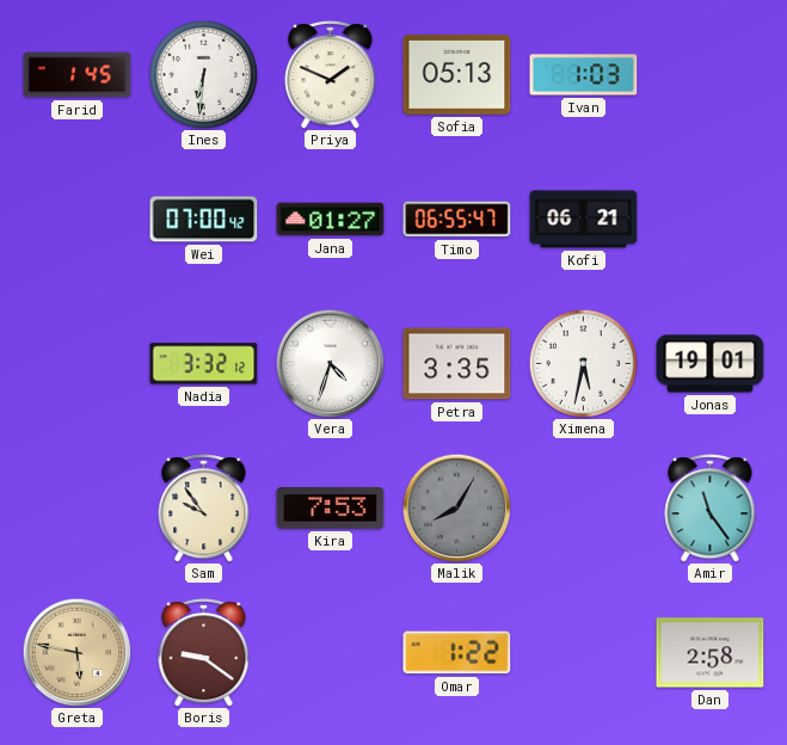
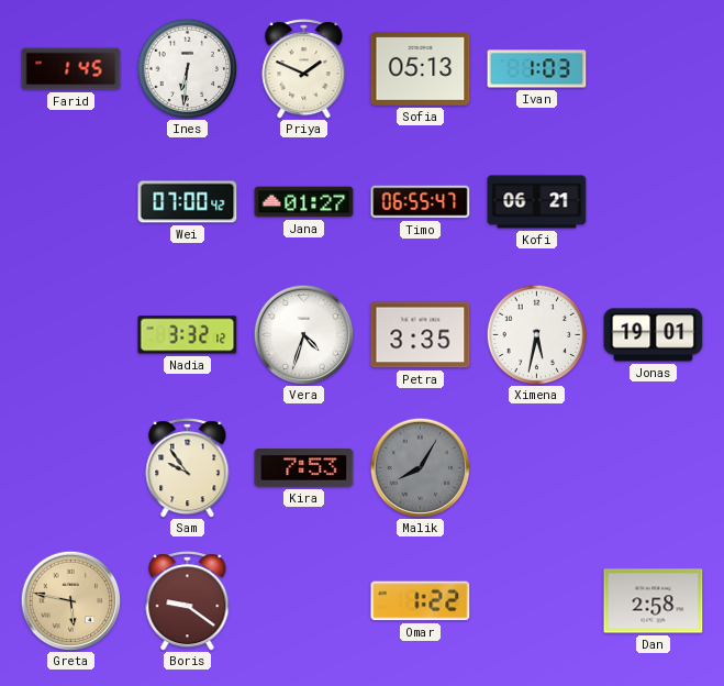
Amir: 11:24 -> none (711, 509)
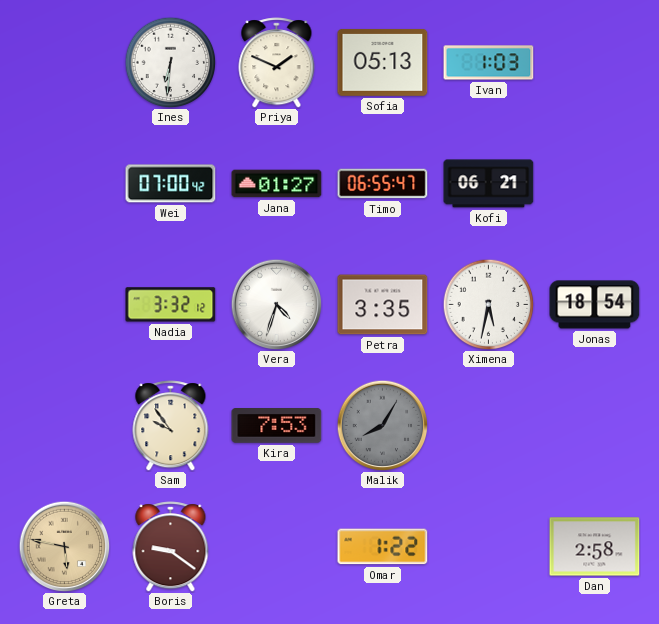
Farid: 1:45 -> none (71, 69)
Jonas: 19:01 -> 18:54 (595, 305)
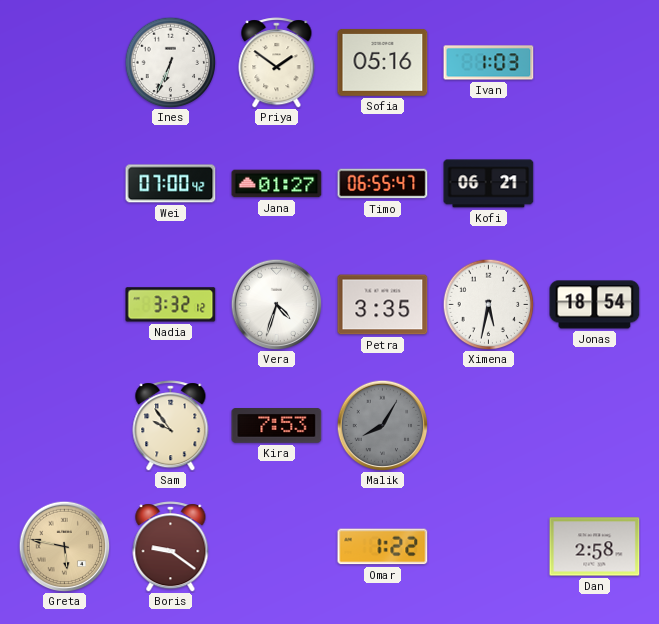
Ines: 6:31 -> 6:34 (170, 62)
Priya: 1:49 -> 1:51 (277, 63)
Sofia: 05:13 -> 05:16 (383, 62)
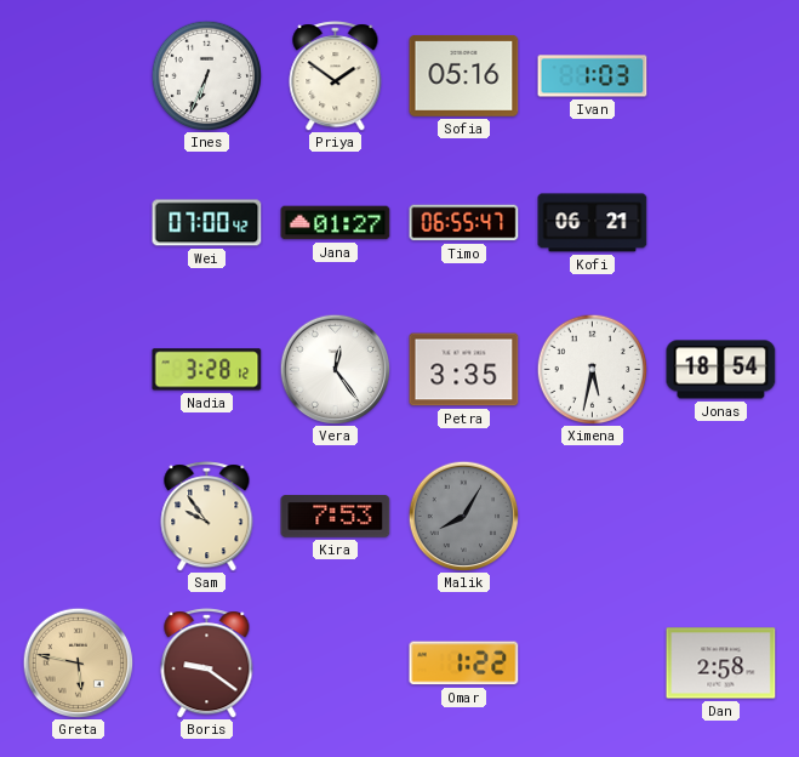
Nadia: 3:32 -> 3:28 (207, 370)
Vera: 4:33 -> 12:24 (335, 369)
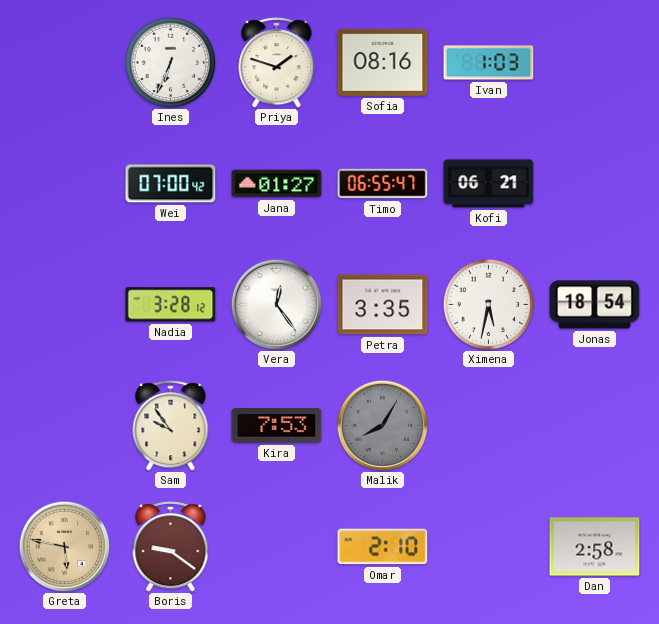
Priya: 1:51 -> 1:48 (277, 63)
Sofia: 05:16 -> 08:16 (383, 62)
Omar: 1:22 -> 2:10 (383, 547)
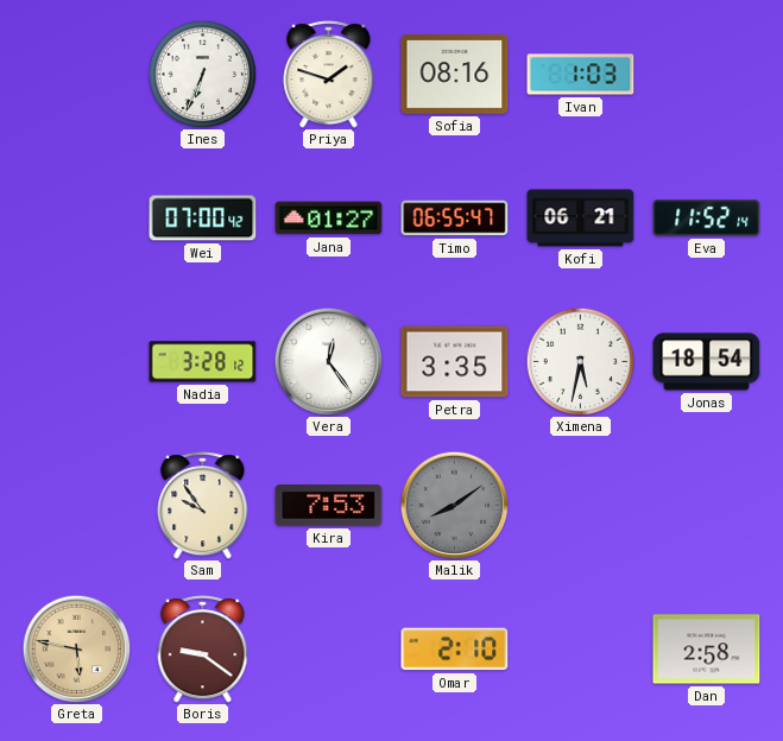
Eva: none -> 11:52 (707, 218)
Malik: 8:05 -> 8:09 (454, 505)
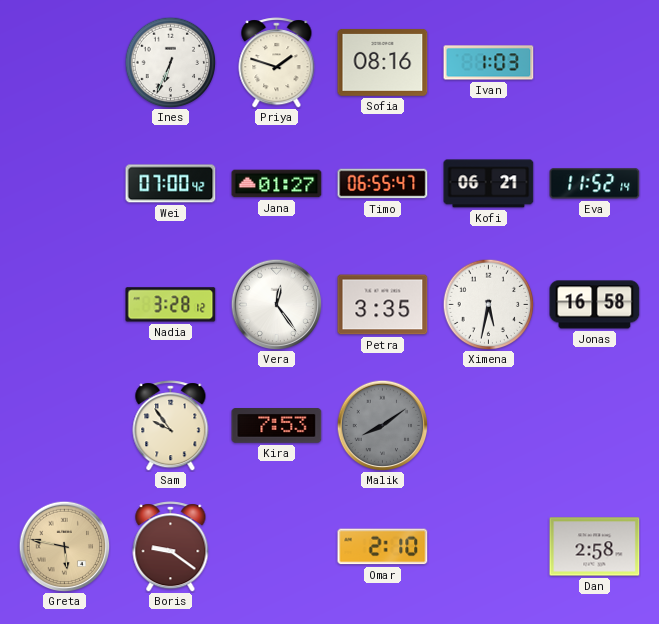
Jonas: 18:54 -> 16:58 (595, 305)
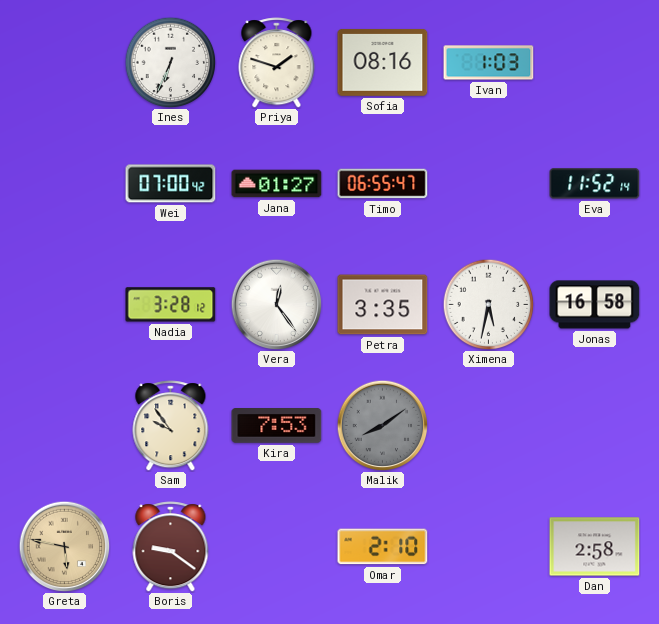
Kofi: 06:21 -> none (489, 184)
